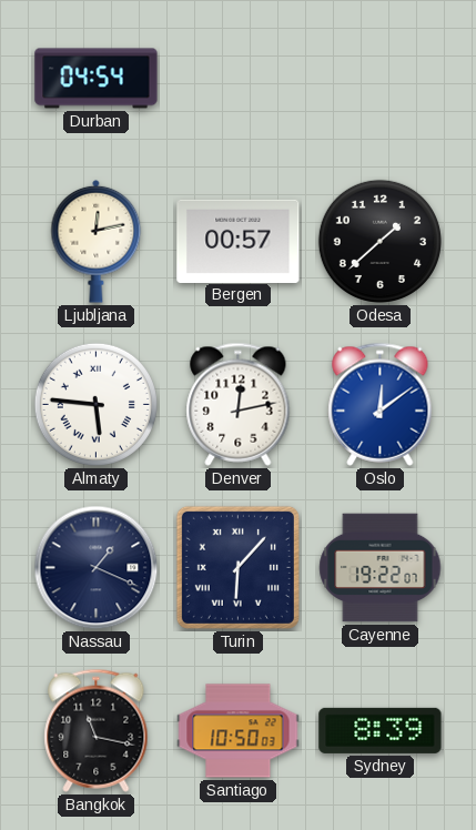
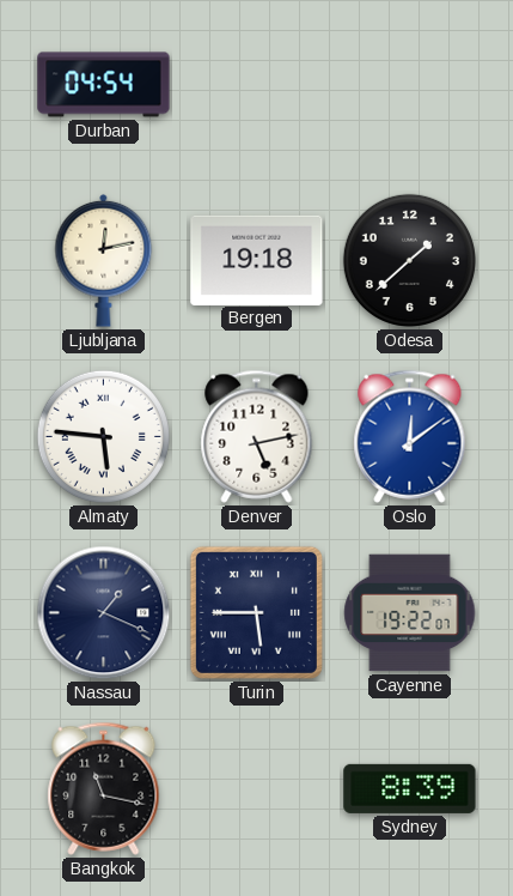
Bergen: 00:57 -> 19:18 (257, 260)
Denver: 12:13 -> 5:13 (257, 436)
Turin: 6:07 -> 5:45 (256, 612)
Santiago: 10:50 -> none (239, 731)
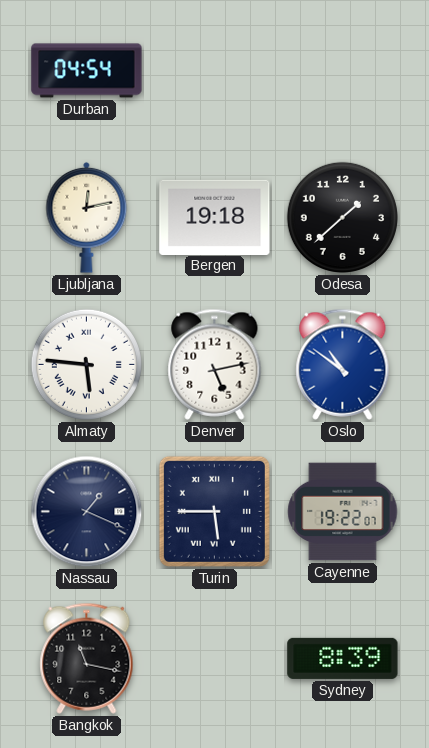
Oslo: 12:09 -> 10:51 (343, 364)
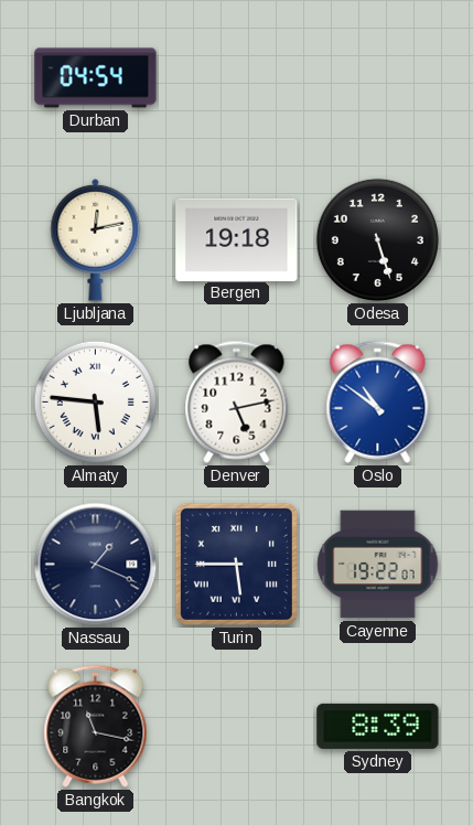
Odesa: 1:38 -> 5:27 (377, 239)
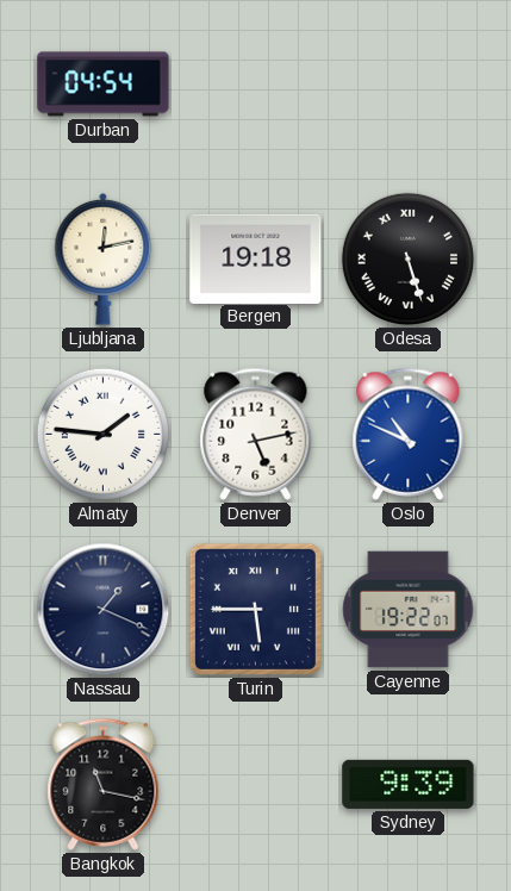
Odesa numerals: Arabic -> Roman (407, 258)
Almaty: 5:46 -> 1:46 (102, 434)
Oslo: 10:51 -> 10:49 (409, 434)
Sydney: 8:39 -> 9:39 (409, 784)
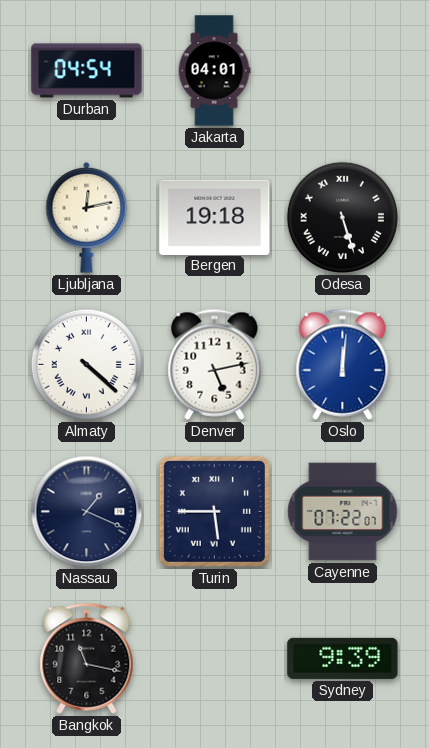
Jakarta: none -> 04:01 (214, 71)
Almaty: 1:46 -> 4:22 (86, 364)
Oslo: 10:49 -> 12:01 (343, 364)
Cayenne: 19:22 -> 07:22 (343, 512)
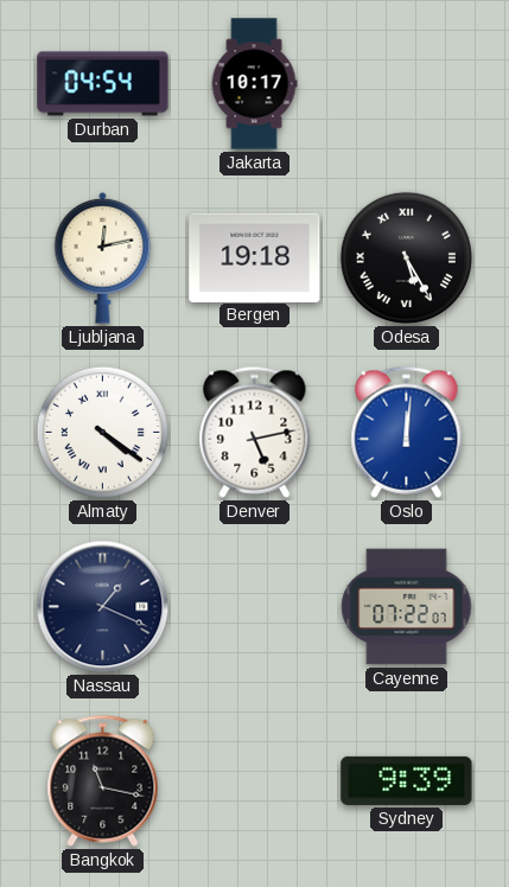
Jakarta: 04:01 -> 10:17 (254, 84)
Odesa: 5:27 -> 5:25 (406, 257)
Almaty: 4:22 -> 4:21 (102, 432)
Turin: 5:45 -> none (214, 511)
